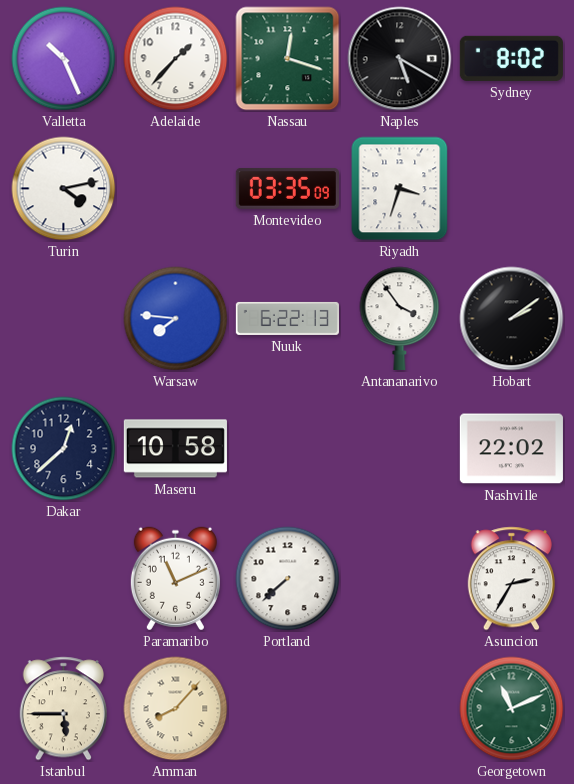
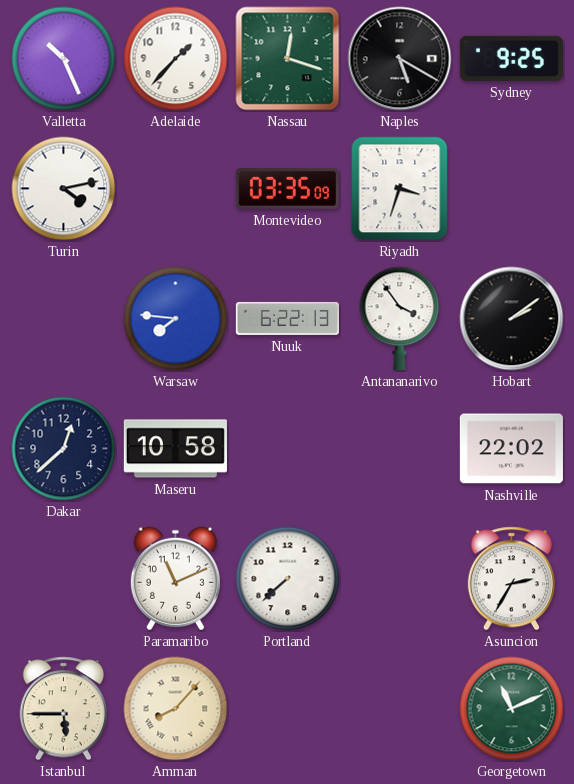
Sydney: 8:02 -> 9:25 (511, 58)
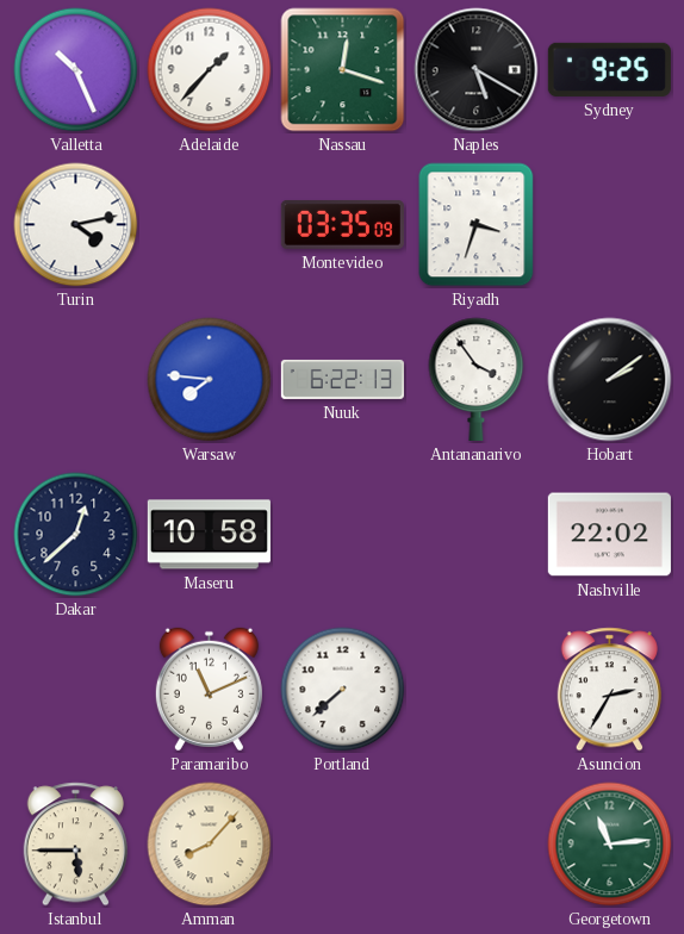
Georgetown: 11:11 -> 11:14 (610, 845)
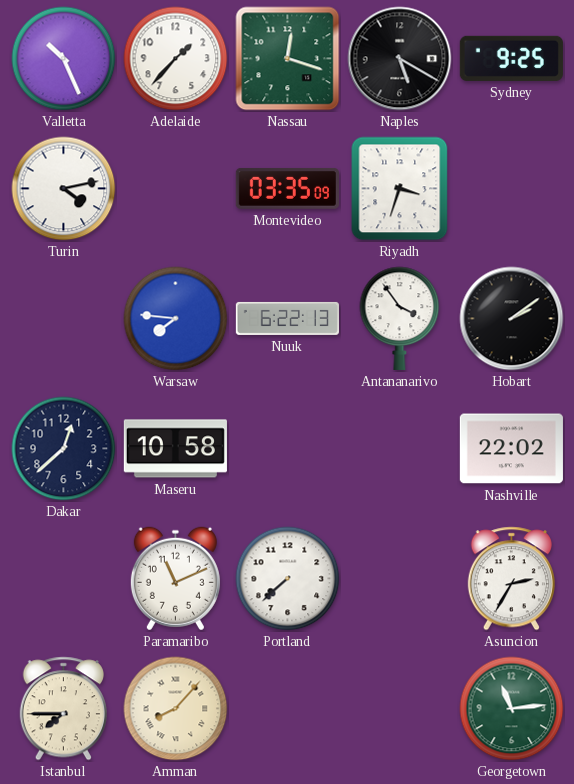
Istanbul: 5:45 -> 7:45 (63, 709)
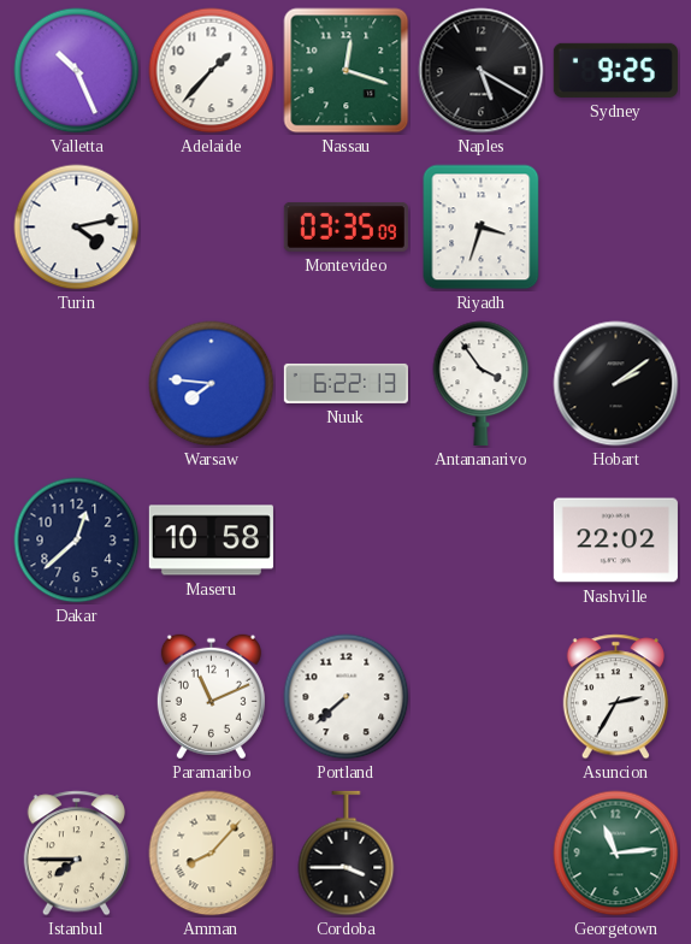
Cordoba: none -> 3:45 (347, 854)
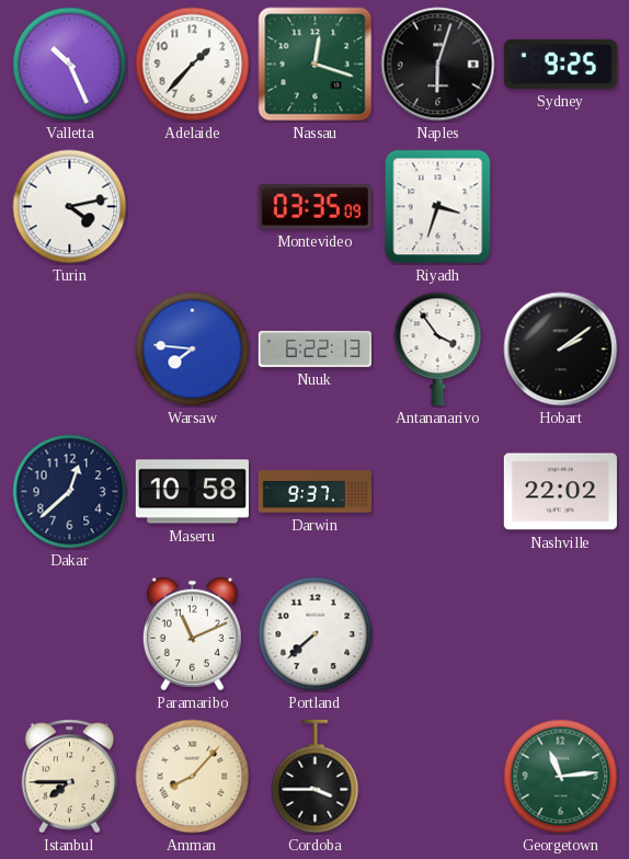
Naples: 5:20 -> 6:03 (438, 65)
Darwin: none -> 9:37 (314, 492)
Asuncion: 2:35 -> none (615, 697)
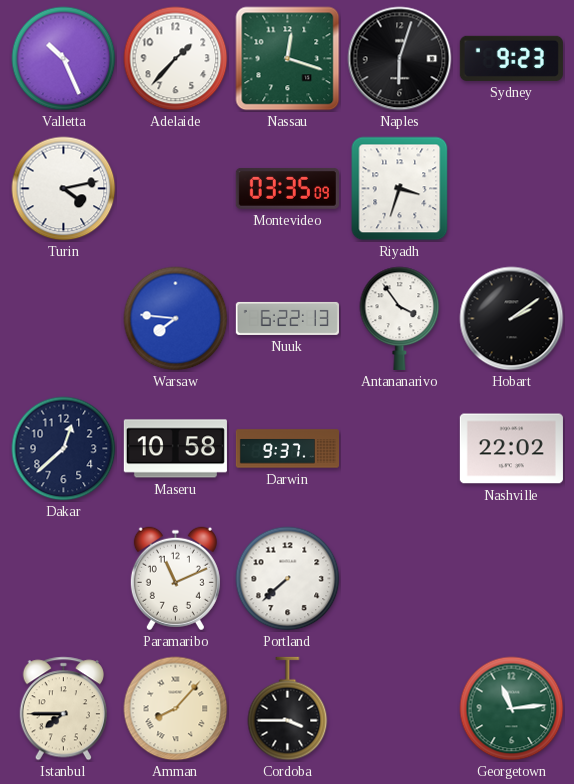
Sydney: 9:25 -> 9:23 (511, 58)
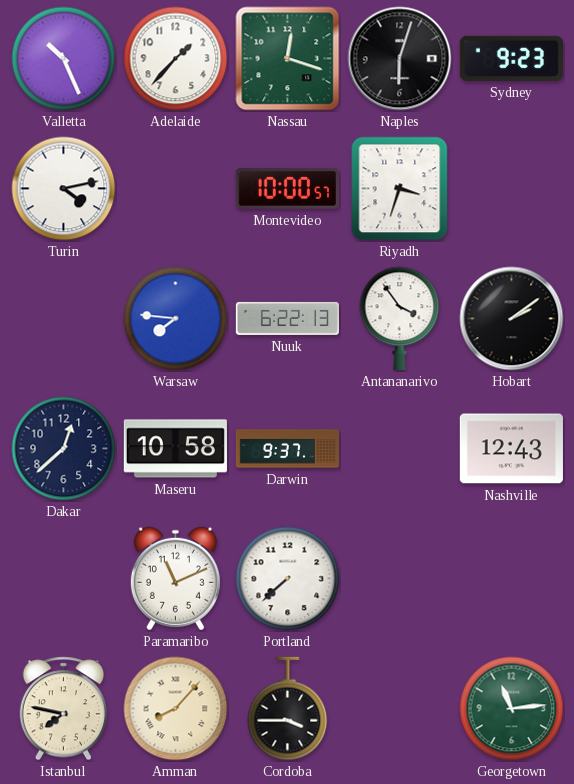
Montevideo: 03:35 -> 10:00 (287, 188)
Nashville: 22:02 -> 12:43 (511, 449)
Istanbul: 7:45 -> 7:47 (63, 709)
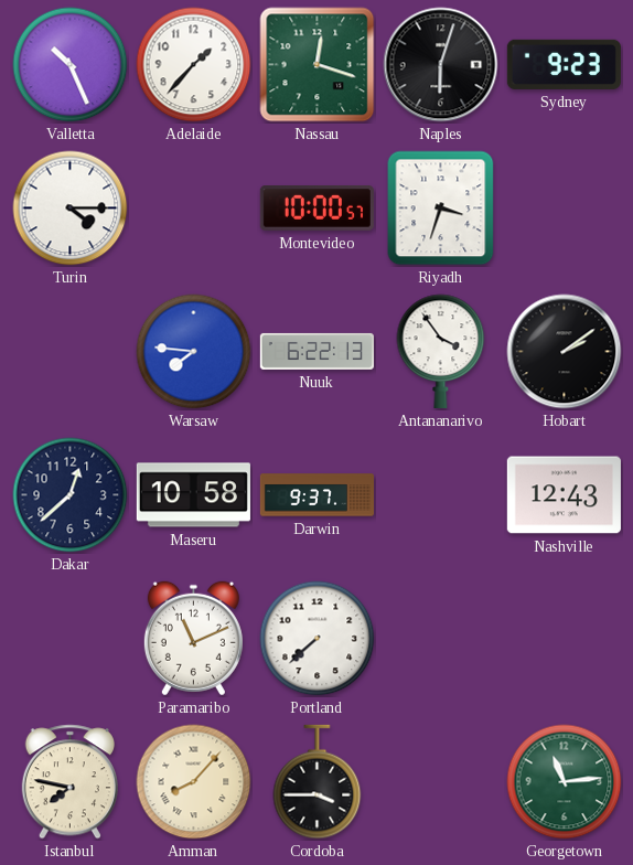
Turin: 4:13 -> 4:15 (71, 209)
